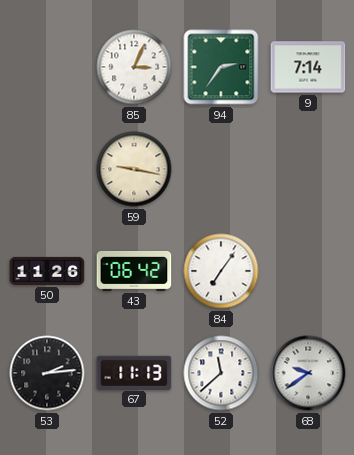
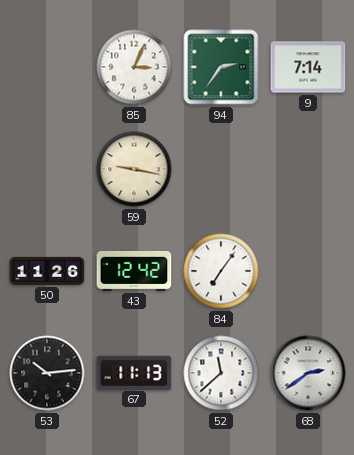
43: 06:42 -> 12:42 (134, 272)
53: 2:14 -> 10:14 (47, 373)
68: 9:39 -> 2:39 (308, 373)
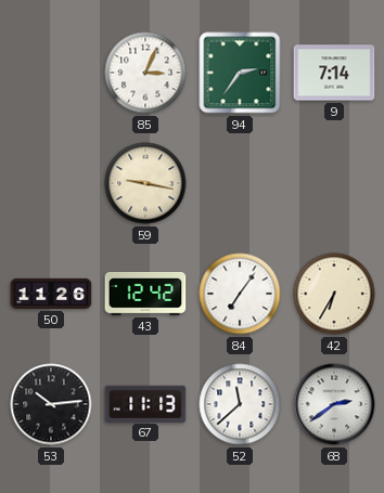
42: none -> 6:35 (334, 294)
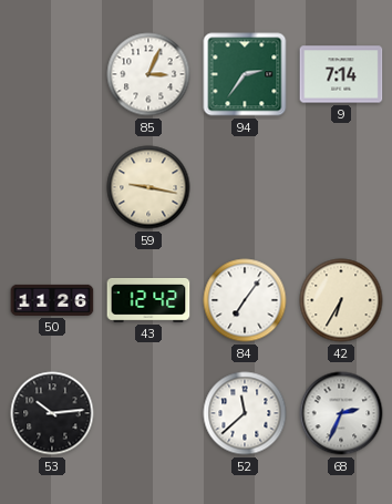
67: 11:13 -> none (145, 403)
68: 2:39 -> 2:34 (341, 413)
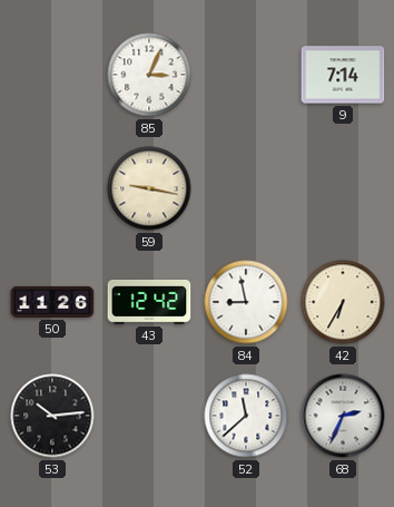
94: 2:36 -> none (245, 74)
84: 7:06 -> 8:58 (246, 302)
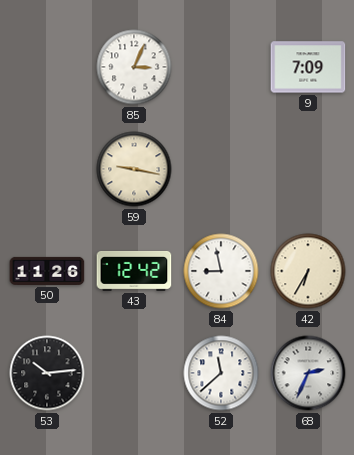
9: 7:14 -> 7:09 (308, 67)
